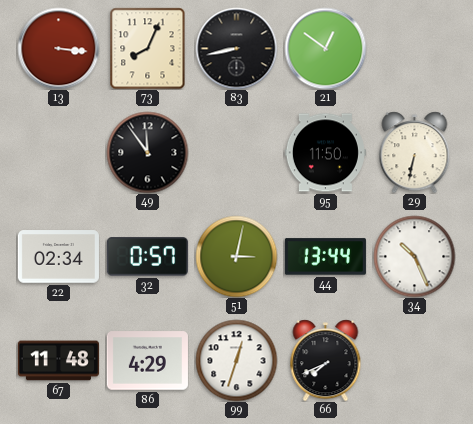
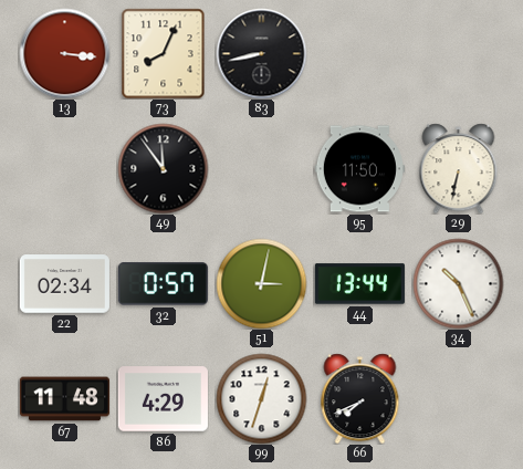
21: 12:51 -> none (325, 48)
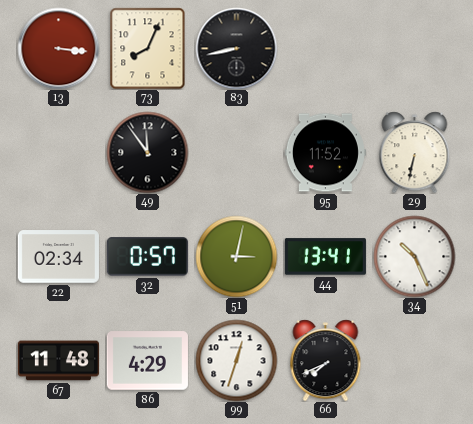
95: 11:50 -> 11:52 (325, 153)
44: 13:44 -> 13:41 (325, 257)
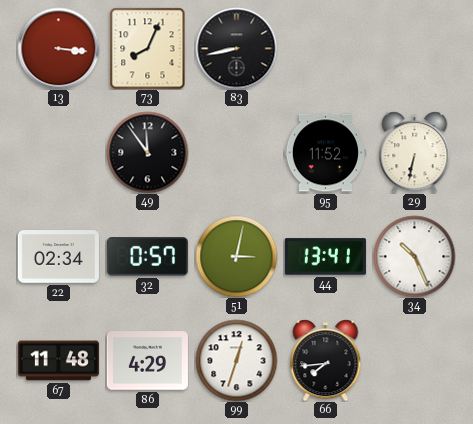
66: 7:41 -> 7:44 (326, 360)
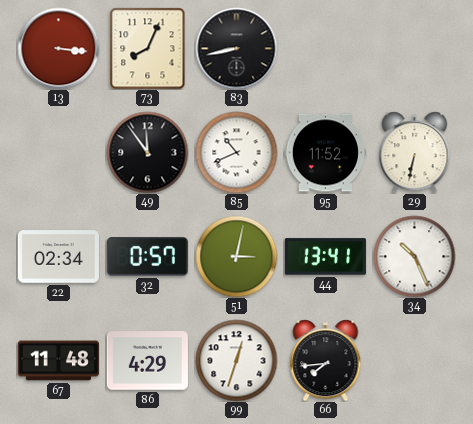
85: none -> 10:41 (236, 152)
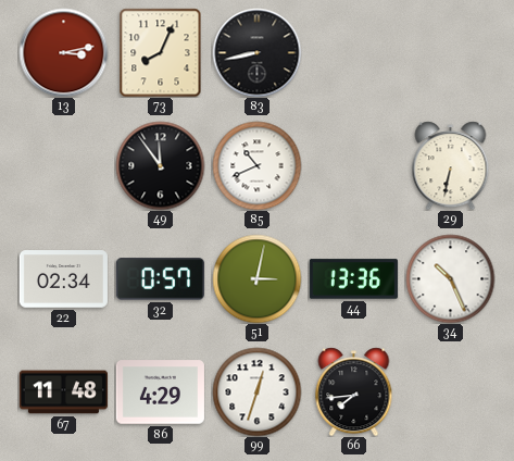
13: 3:16 -> 3:13 (63, 52)
95: 11:52 -> none (325, 153)
44: 13:41 -> 13:36 (353, 279)
